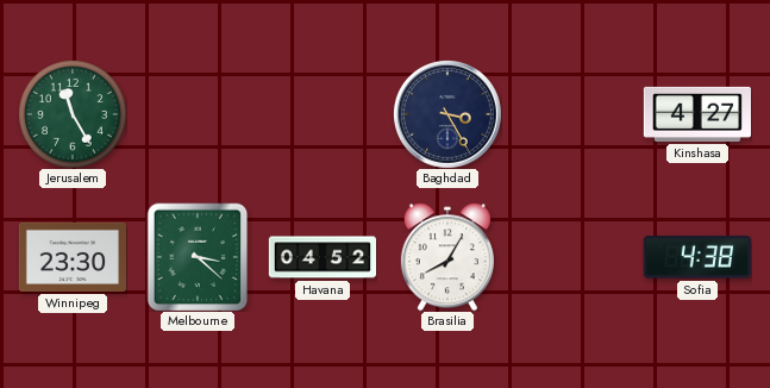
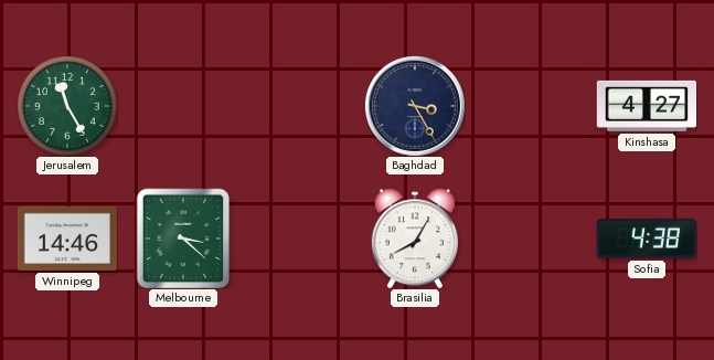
Winnipeg: 23:30 -> 14:46 (66, 239)
Havana: 04:52 -> none (323, 257)
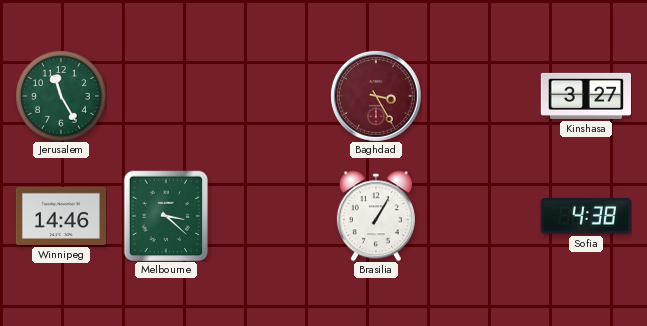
Baghdad dial: navy -> burgundy (376, 96)
Kinshasa: 4:27 -> 3:27 (585, 96)
Brasilia: 8:05 -> 1:05 (376, 216)
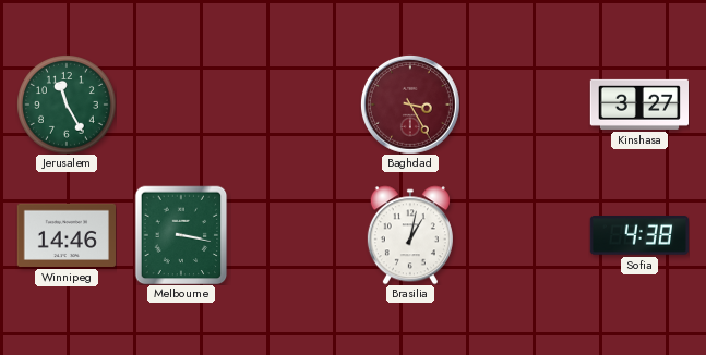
Melbourne: 3:22 -> 3:17 (181, 235)
Brasilia: 1:05 -> 1:02 (410, 235)
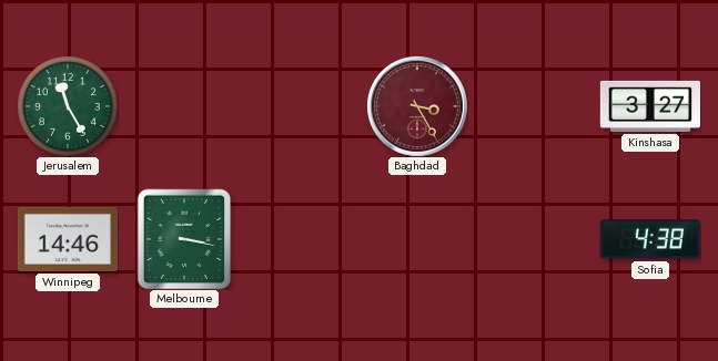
Brasilia: 1:02 -> none (410, 235)
